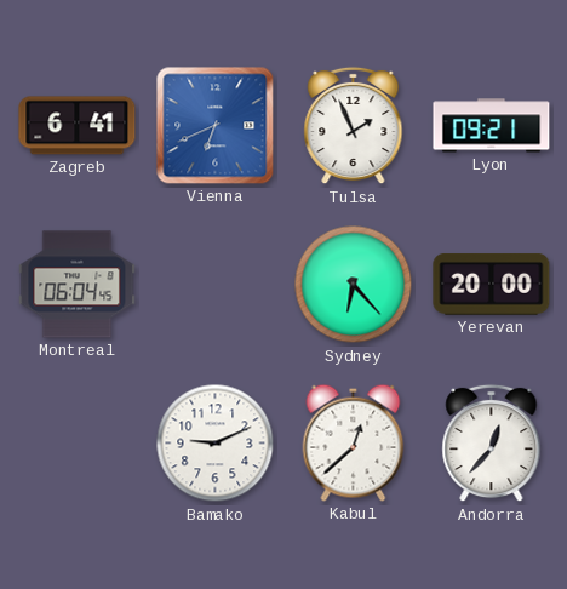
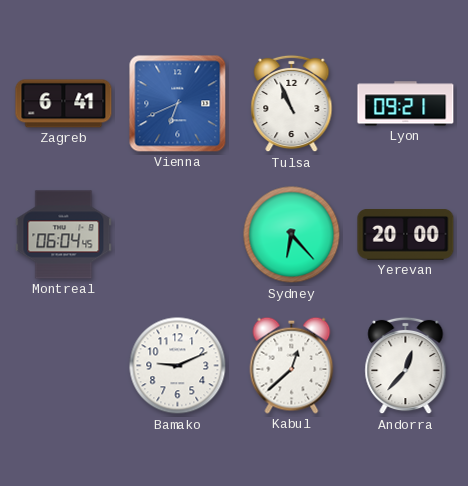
Tulsa: 1:56 -> 10:56 (292, 104)
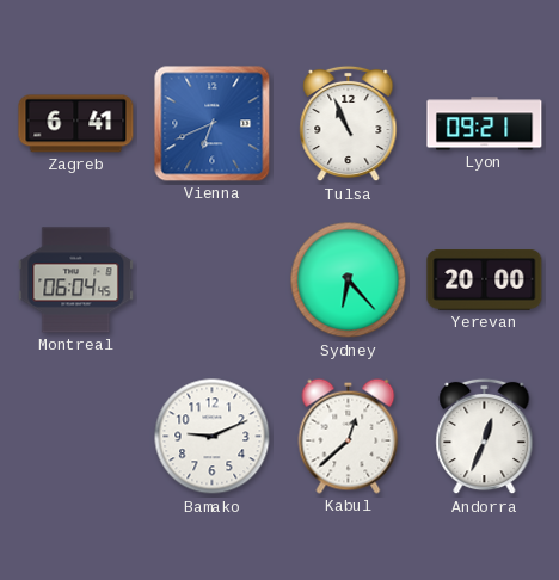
Andorra: 12:37 -> 12:34 (485, 437)
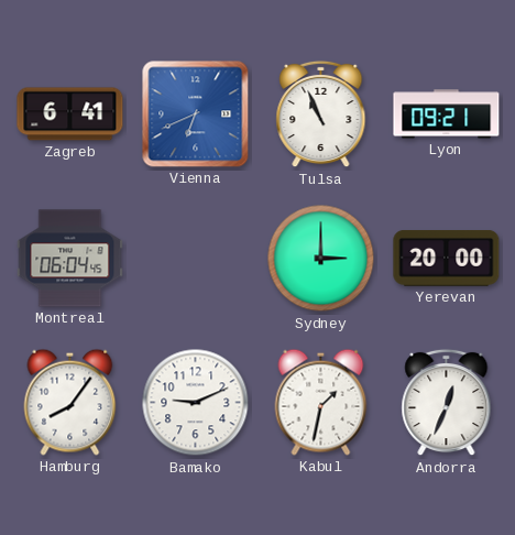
Sydney: 6:23 -> 3:00 (321, 259)
Hamburg: none -> 8:06 (70, 402)
Kabul: 12:38 -> 1:32 (321, 402)
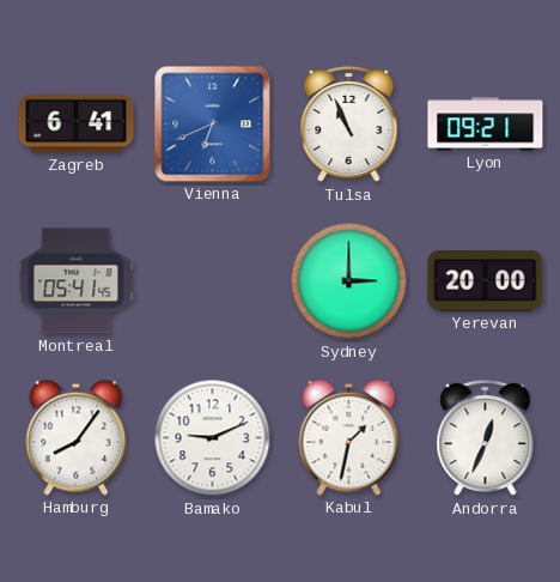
Montreal: 06:04 -> 05:41 (77, 281)
